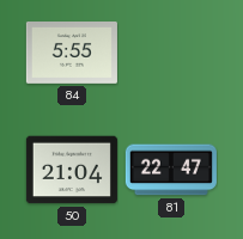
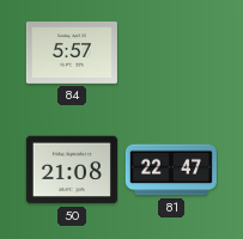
84: 5:55 -> 5:57 (72, 54)
50: 21:04 -> 21:08 (72, 170)
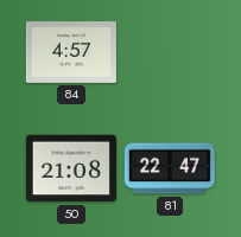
84: 5:57 -> 4:57 (71, 53)
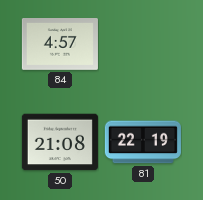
81: 22:47 -> 22:19 (143, 142)
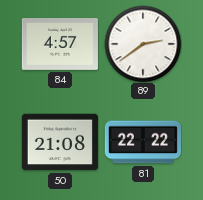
89: none -> 2:39 (143, 44)
81: 22:19 -> 22:22 (143, 142)
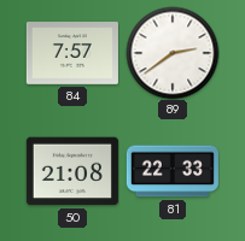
84: 4:57 -> 7:57 (72, 54)
81: 22:22 -> 22:33 (173, 171)
